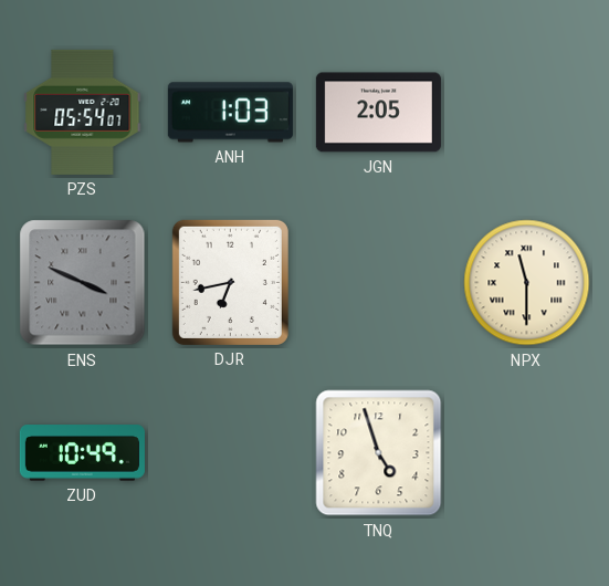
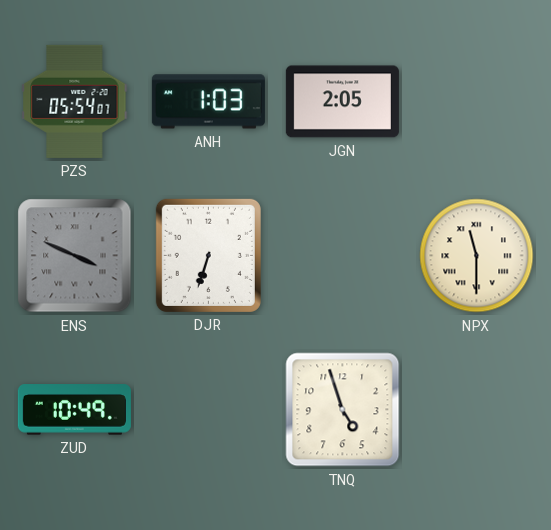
DJR: 6:43 -> 6:33 (208, 255)
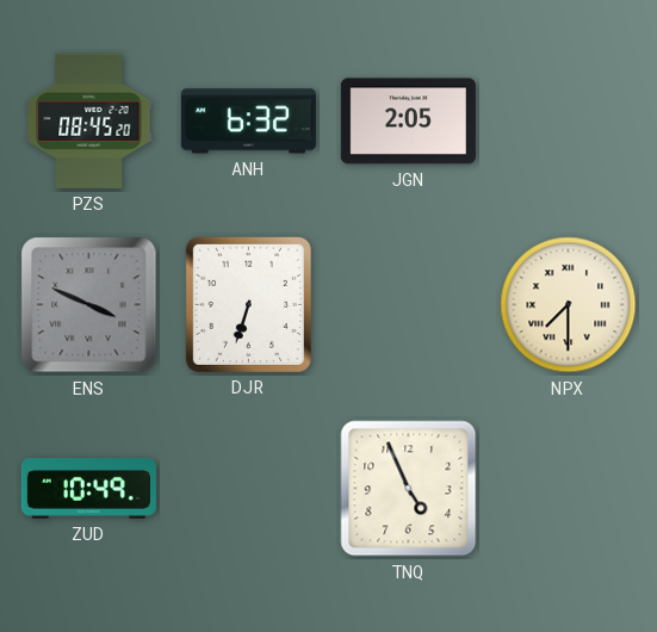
PZS: 05:54 -> 08:45 (89, 120)
ANH: 1:03 -> 6:32 (248, 122)
NPX: 11:30 -> 7:30 (569, 305)
TNQ: 4:57 -> 4:56 (409, 489)
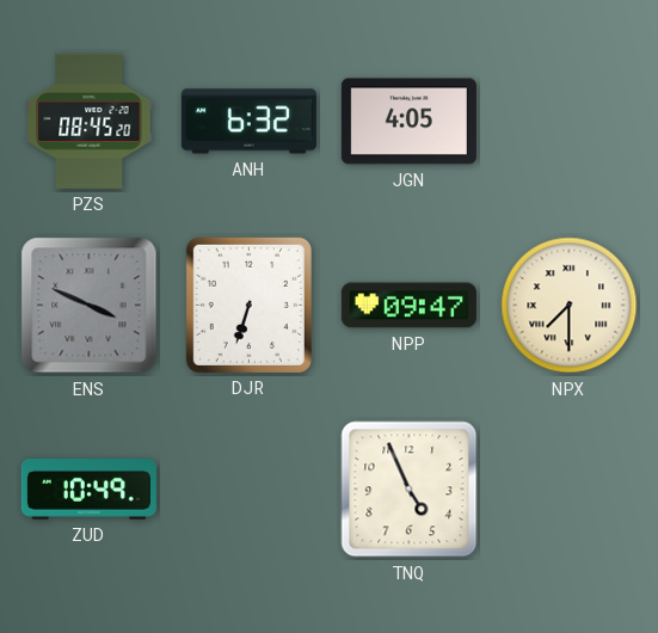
JGN: 2:05 -> 4:05 (408, 122)
NPP: none -> 09:47 (408, 306)
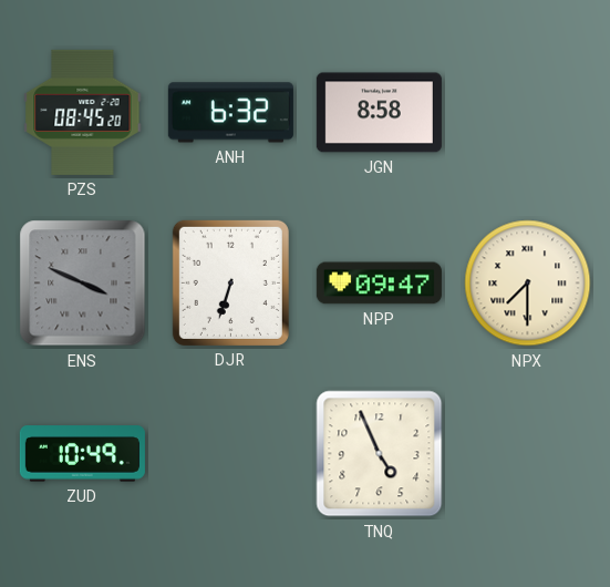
JGN: 4:05 -> 8:58 (379, 113)
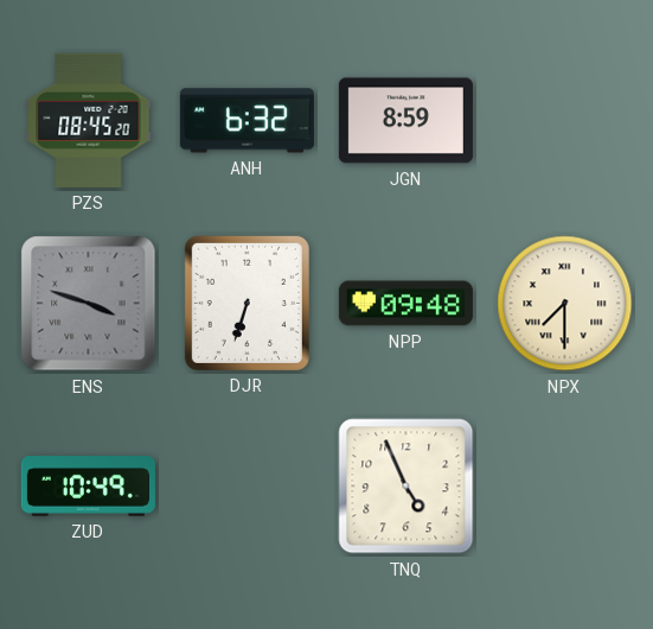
JGN: 8:58 -> 8:59 (405, 121)
ENS: 3:49 -> 3:48 (89, 304)
NPP: 09:47 -> 09:48 (405, 304)
